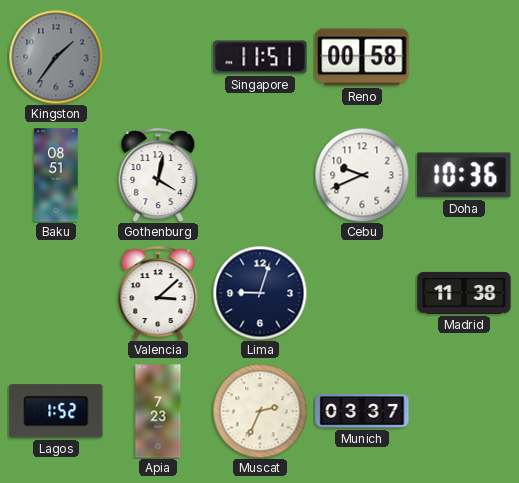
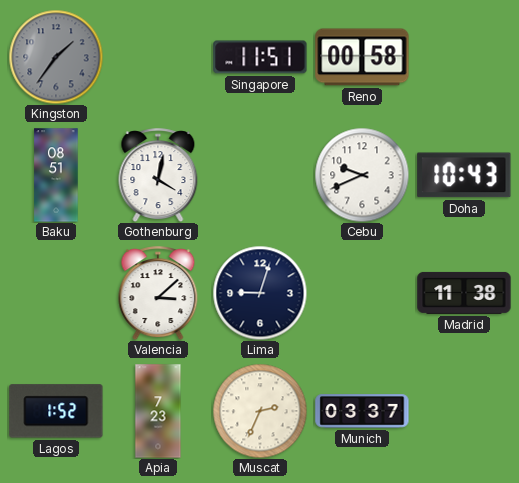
Doha: 10:36 -> 10:43 (464, 175)
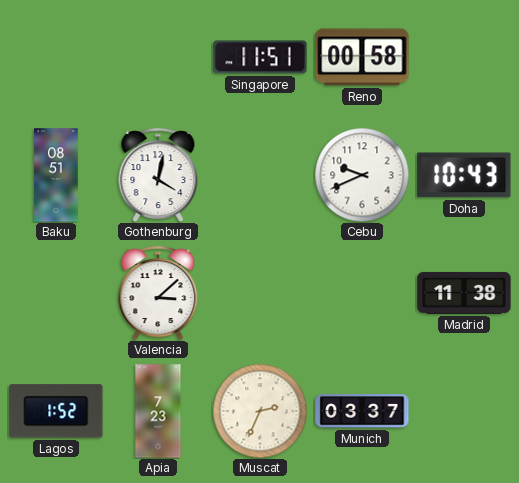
Kingston: 1:36 -> none (56, 57)
Lima: 9:03 -> none (260, 293)
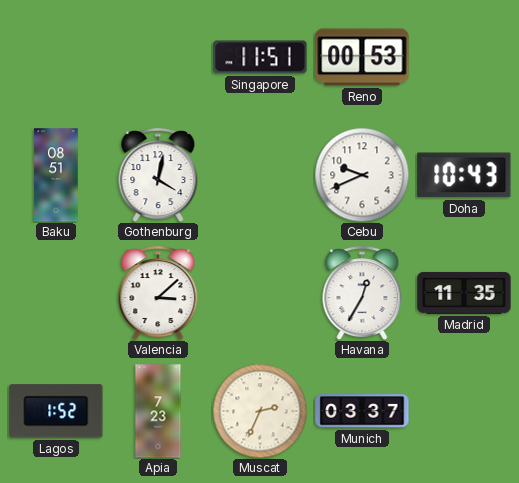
Reno: 00:58 -> 00:53 (362, 57)
Havana: none -> 12:35 (362, 293)
Madrid: 11:38 -> 11:35 (464, 293)
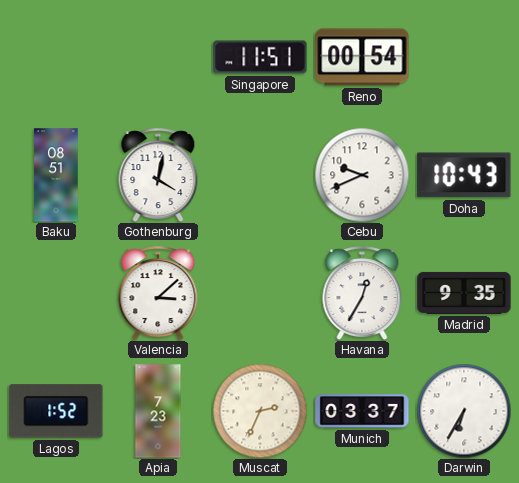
Reno: 00:53 -> 00:54 (362, 57)
Madrid: 11:35 -> 9:35 (464, 293)
Darwin: none -> 6:35 (464, 411)
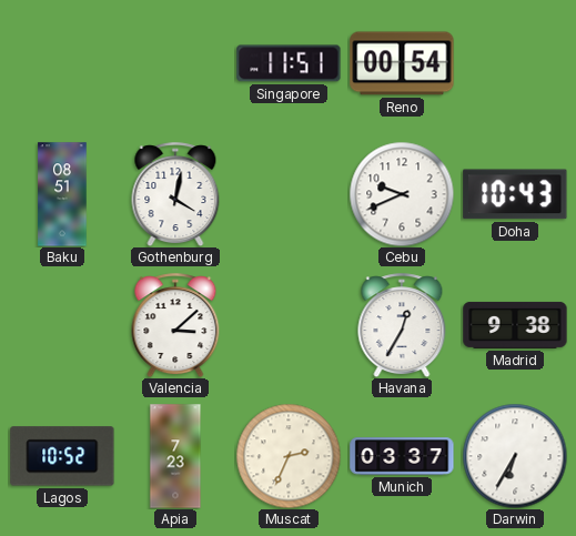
Madrid: 9:35 -> 9:38 (515, 325)
Lagos: 1:52 -> 10:52 (62, 456)
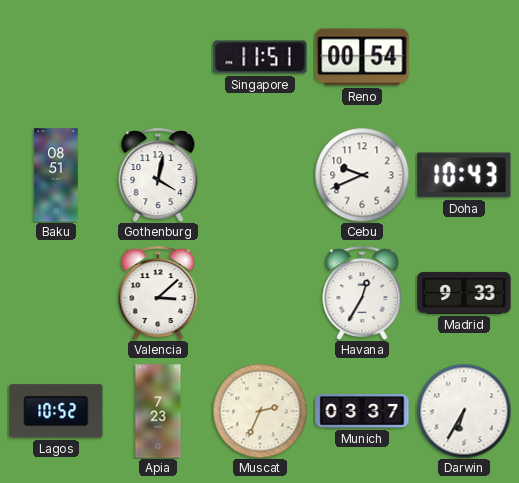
Madrid: 9:38 -> 9:33 (464, 293)
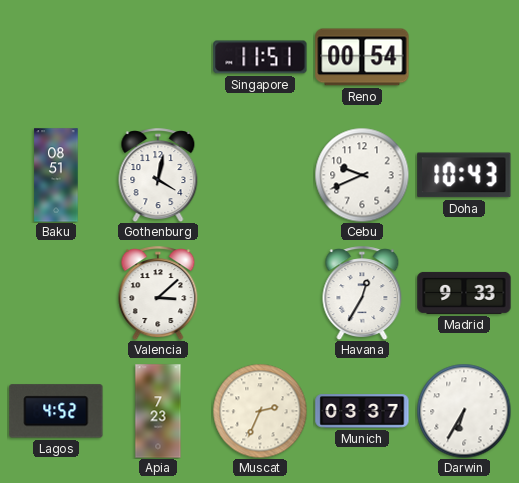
Lagos: 10:52 -> 4:52 (56, 411)
